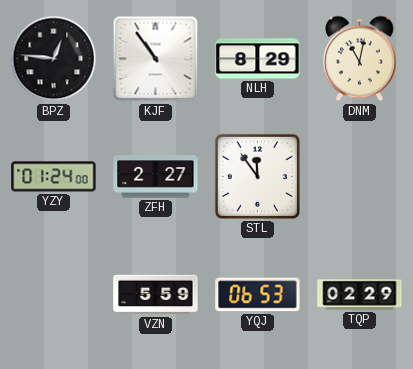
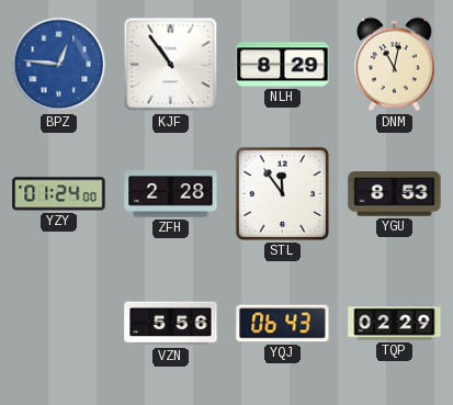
BPZ dial: black -> blue (59, 65)
ZFH: 2:27 -> 2:28 (171, 194)
YGU: none -> 8:53 (395, 194)
VZN: 5:59 -> 5:56 (171, 324)
YQJ: 06:53 -> 06:43 (283, 324)
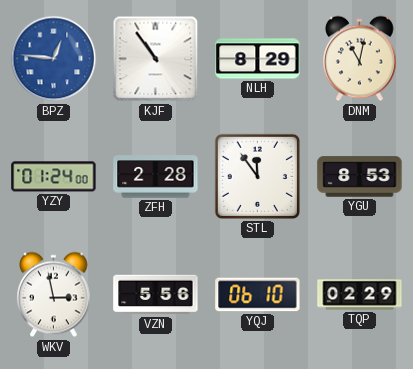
WKV: none -> 2:58 (54, 295)
YQJ: 06:43 -> 06:10 (258, 295)
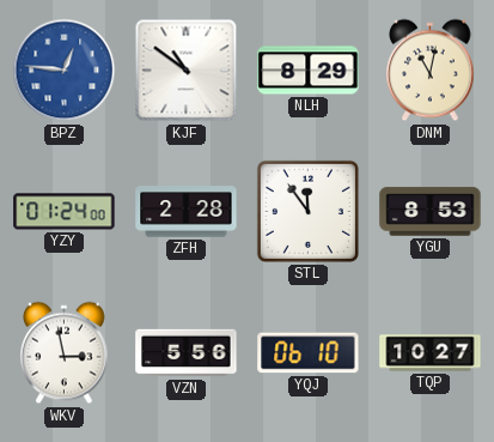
KJF: 10:54 -> 10:51 (187, 71)
TQP: 02:29 -> 10:27 (431, 353)
